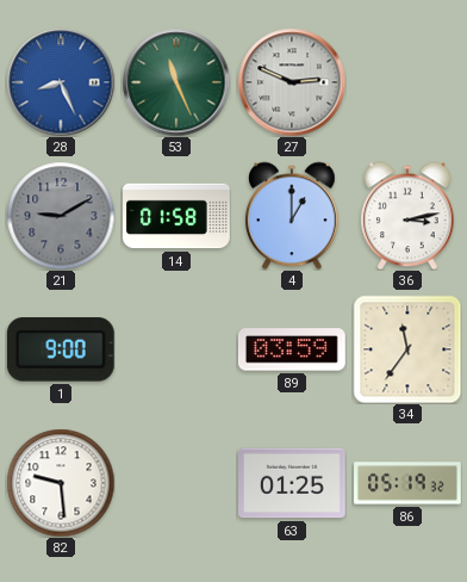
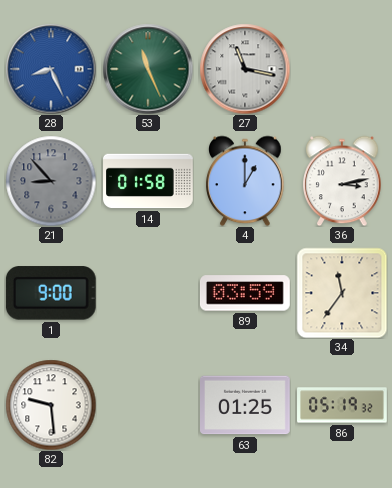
27: 2:49 -> 11:17 (245, 69)
21: 9:10 -> 8:53 (51, 181)
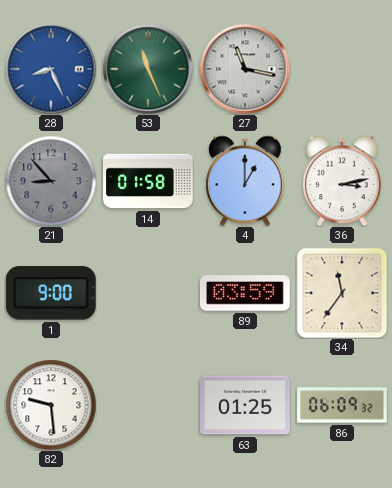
86: 05:19 -> 06:09 (342, 405)
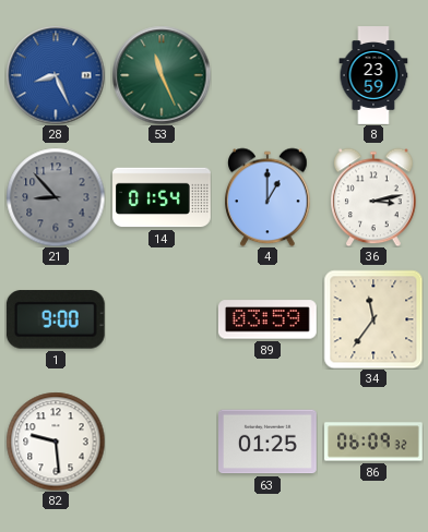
27: 11:17 -> none (245, 69)
8: none -> 23:59 (373, 75)
14: 01:58 -> 01:54 (162, 197)
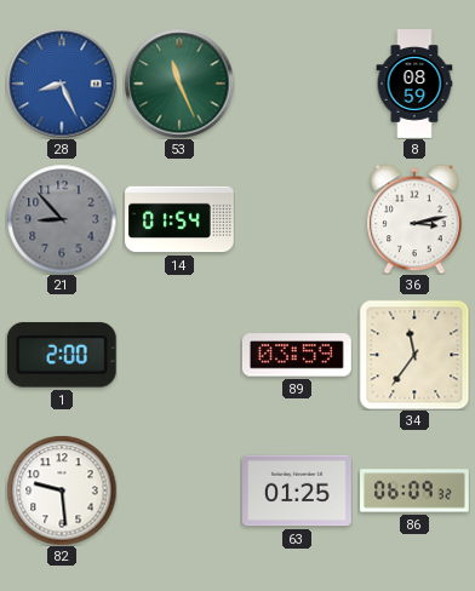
8: 23:59 -> 08:59 (414, 84)
4: 1:00 -> none (267, 197)
1: 9:00 -> 2:00 (62, 355)
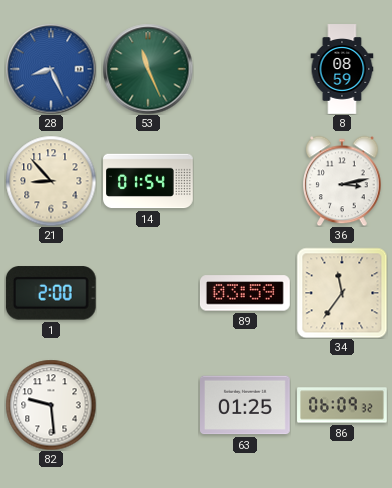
21 dial: grey -> cream (51, 181)
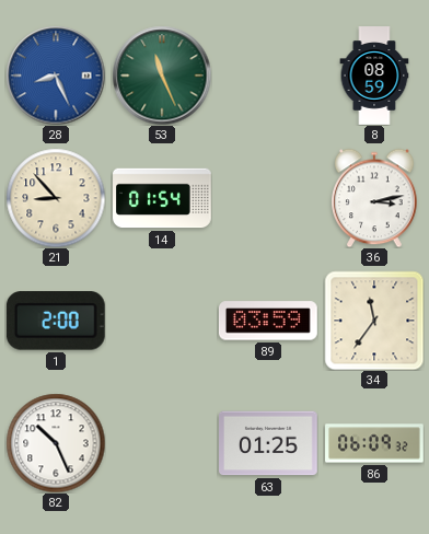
82: 9:29 -> 10:26 (56, 443)
